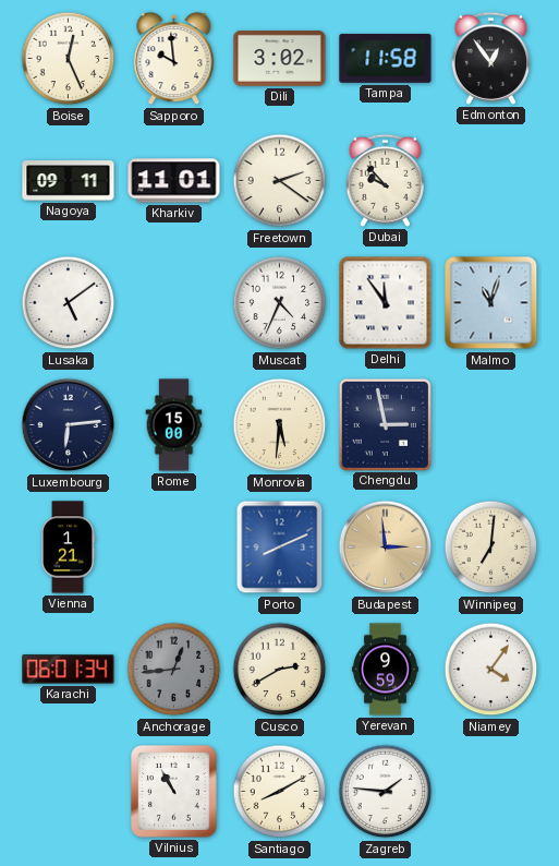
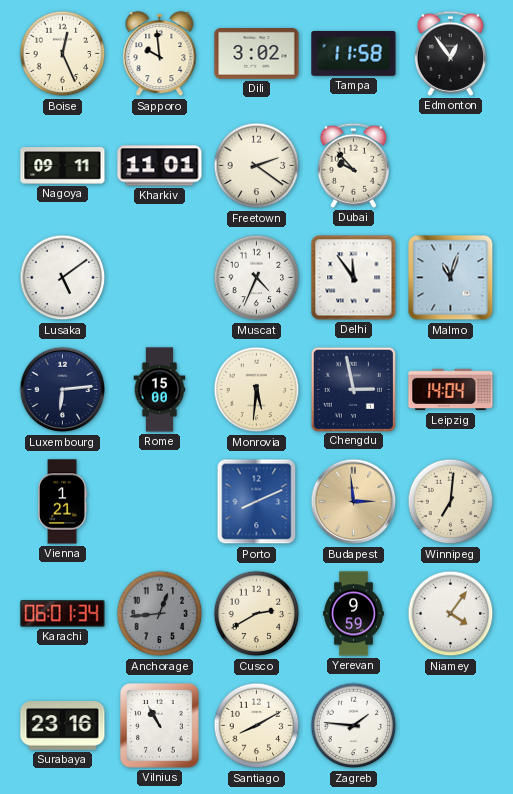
Leipzig: none -> 14:04 (451, 390)
Surabaya: none -> 23:16 (63, 726)
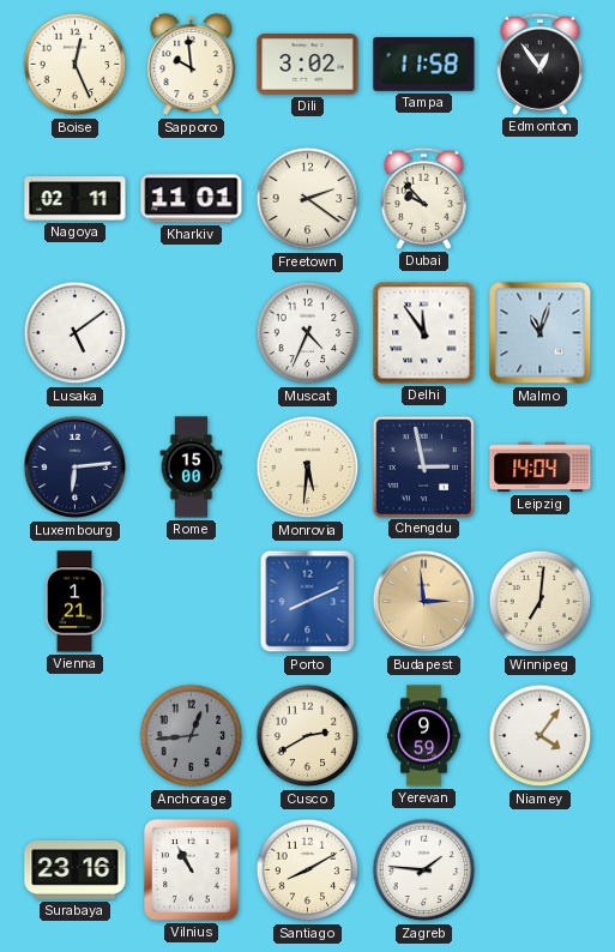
Nagoya: 09:11 -> 02:11 (76, 199)
Karachi: 06:01 -> none (63, 614)
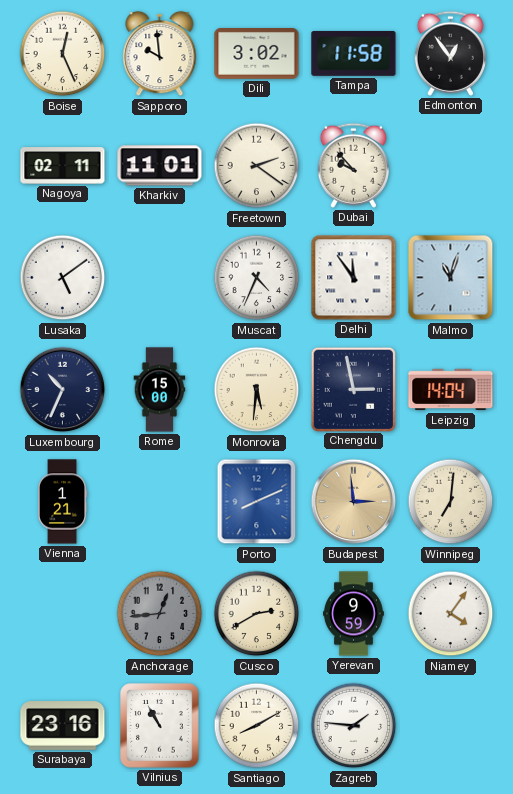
Luxembourg: 6:14 -> 10:34 (63, 390)
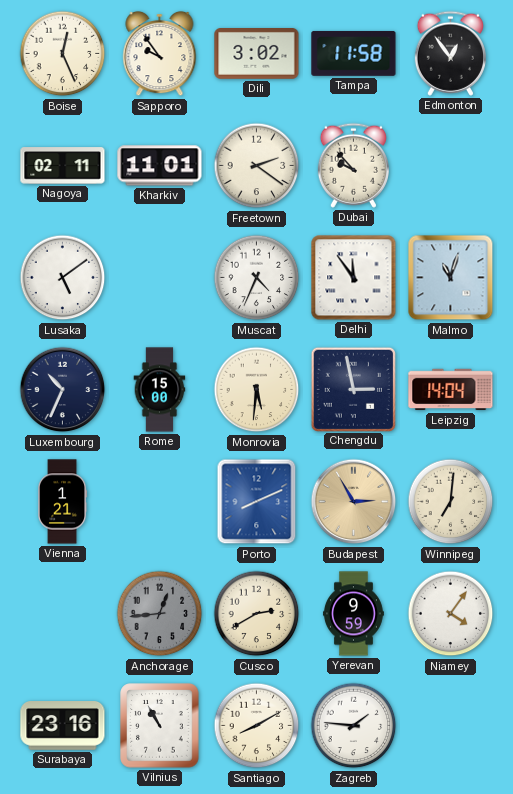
Sapporo: 9:59 -> 9:54 (160, 54)
Budapest: 2:59 -> 2:55 (354, 502)
